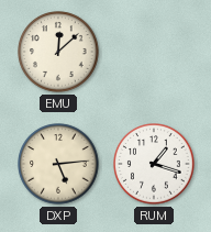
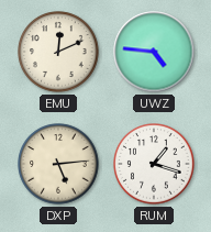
EMU: 12:08 -> 12:11 (58, 52)
UWZ: none -> 4:46 (154, 52)
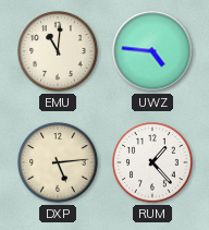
EMU: 12:11 -> 11:01 (58, 51)
RUM: 1:18 -> 1:23 (152, 162)
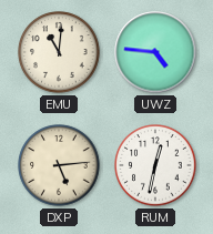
RUM: 1:23 -> 12:32 (155, 165)
